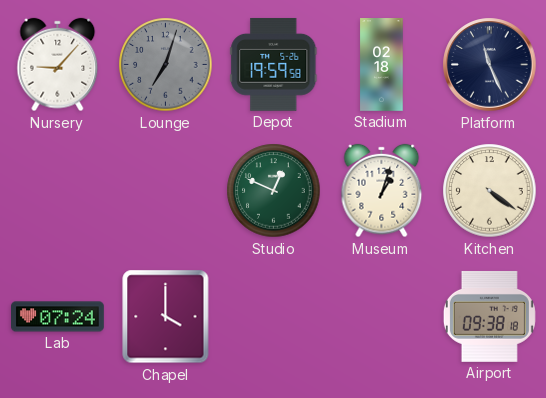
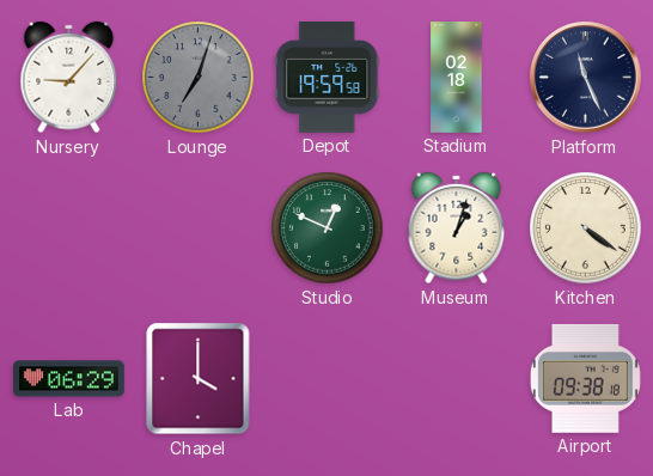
Lab: 07:24 -> 06:29 (69, 379)
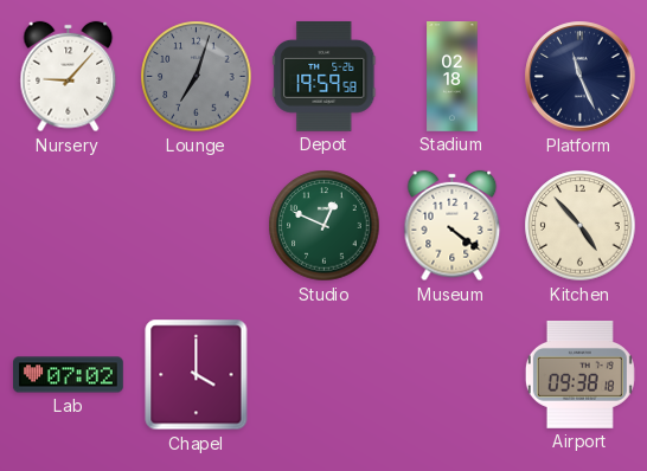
Museum: 1:03 -> 4:21 (453, 226)
Kitchen: 4:21 -> 4:53 (581, 226)
Lab: 06:29 -> 07:02 (69, 375)
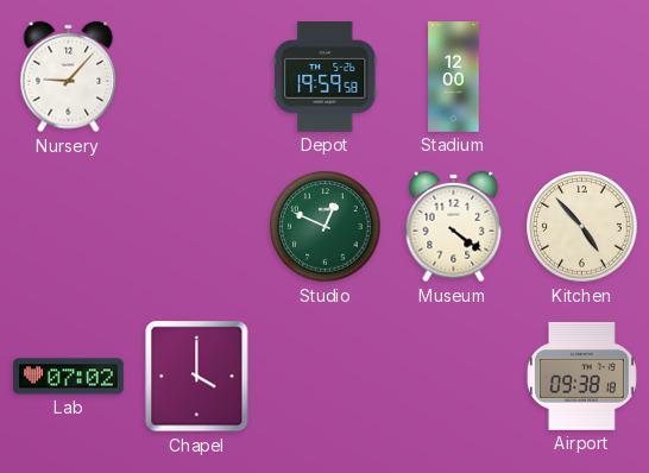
Lounge: 7:03 -> none (197, 77)
Stadium: 02:18 -> 12:00 (454, 77)
Platform: 11:26 -> none (581, 77)
